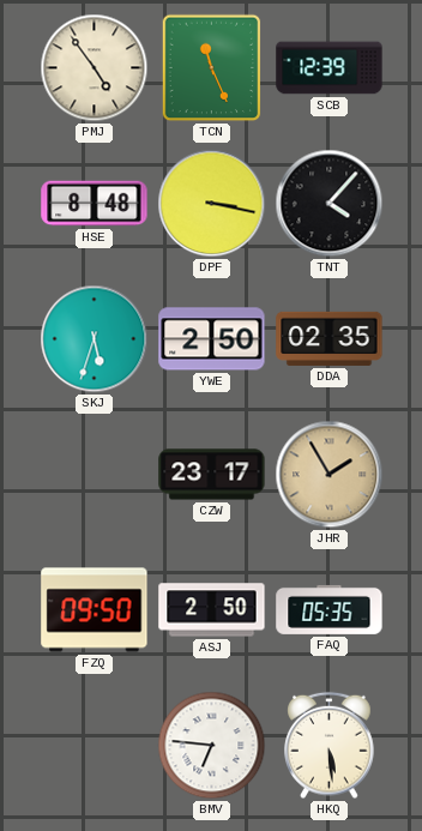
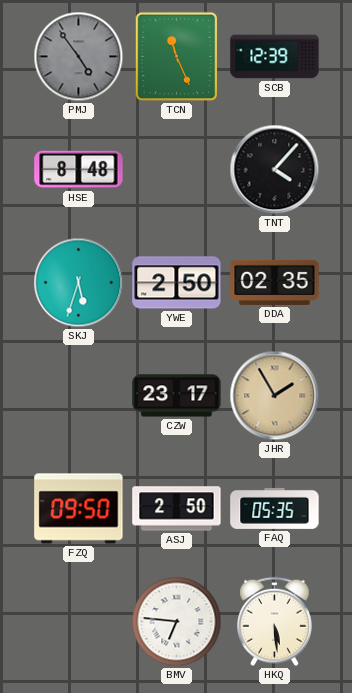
PMJ dial: cream -> grey (79, 57)
DPF: 3:17 -> none (212, 204)
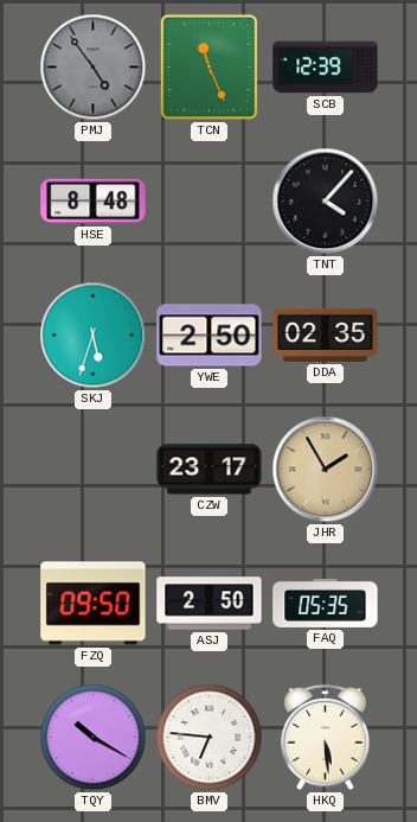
TQY: none -> 10:20 (94, 738)
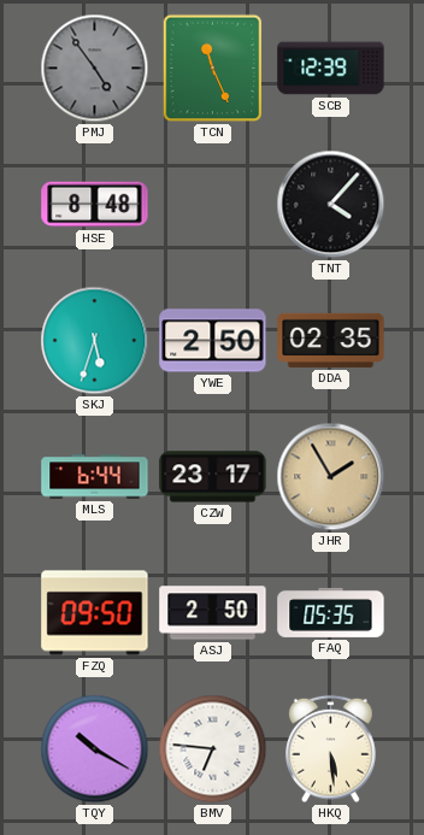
MLS: none -> 6:44 (95, 477)
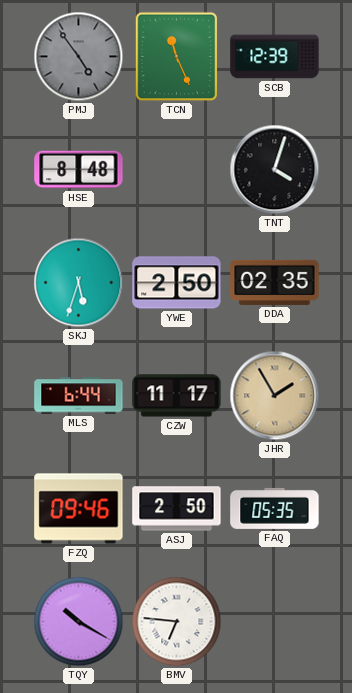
TNT: 4:07 -> 4:03 (275, 170)
CZW: 23:17 -> 11:17 (177, 396)
FZQ: 09:50 -> 09:46 (79, 509)
HKQ: 5:29 -> none (331, 749)
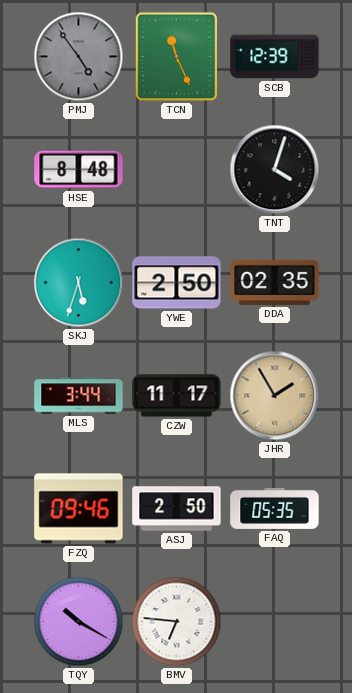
MLS: 6:44 -> 3:44 (79, 396)
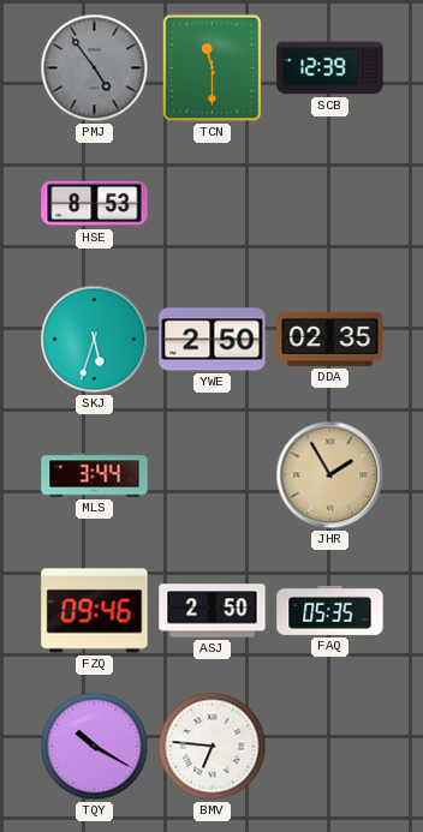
TCN: 11:26 -> 11:30 (213, 68)
HSE: 8:48 -> 8:53 (95, 204)
TNT: 4:03 -> none (275, 170)
CZW: 11:17 -> none (177, 396)
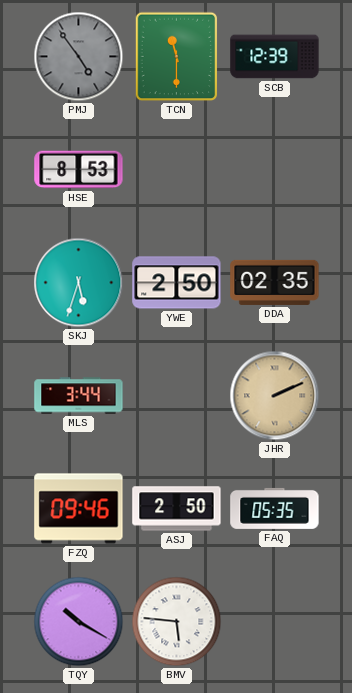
JHR: 1:55 -> 2:11 (275, 396)
BMV: 6:46 -> 5:46 (177, 622)
